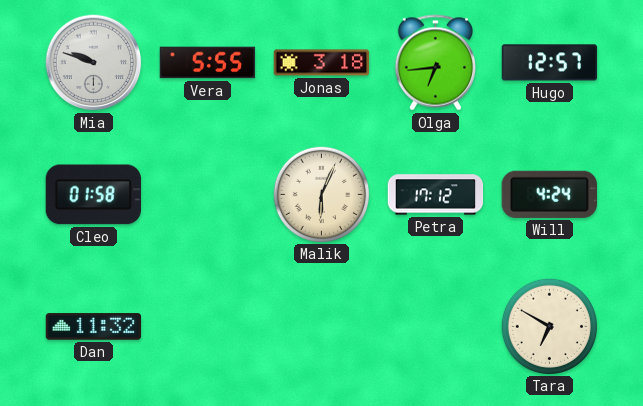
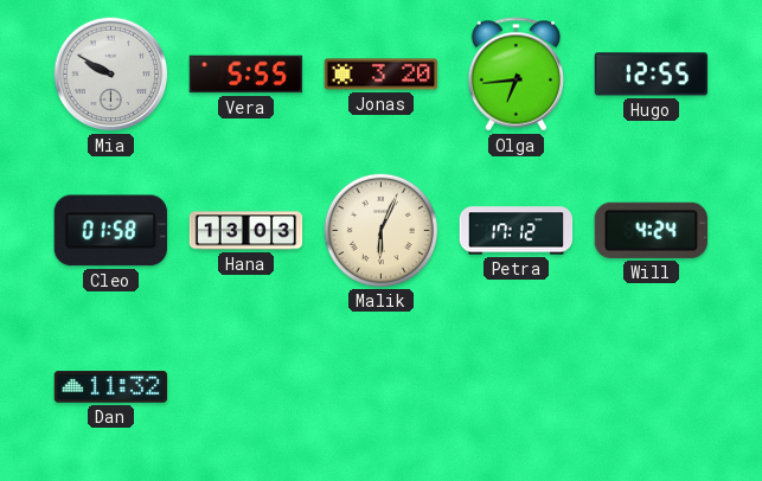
Mia: 9:48 -> 9:50 (111, 75)
Jonas: 3:18 -> 3:20 (382, 75)
Hugo: 12:57 -> 12:55 (652, 75)
Hana: none -> 13:03 (246, 231)
Tara: 6:50 -> none (549, 326)
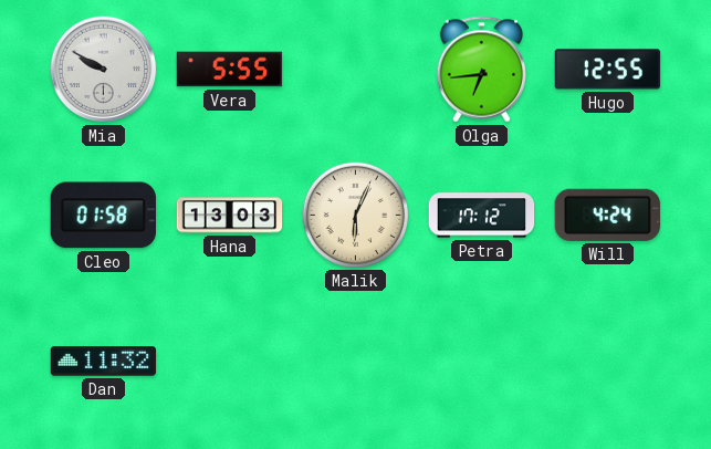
Jonas: 3:20 -> none (382, 75)
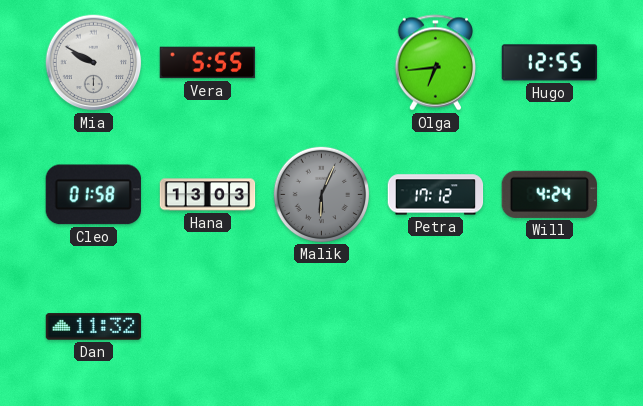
Malik dial: cream -> grey (321, 194)
